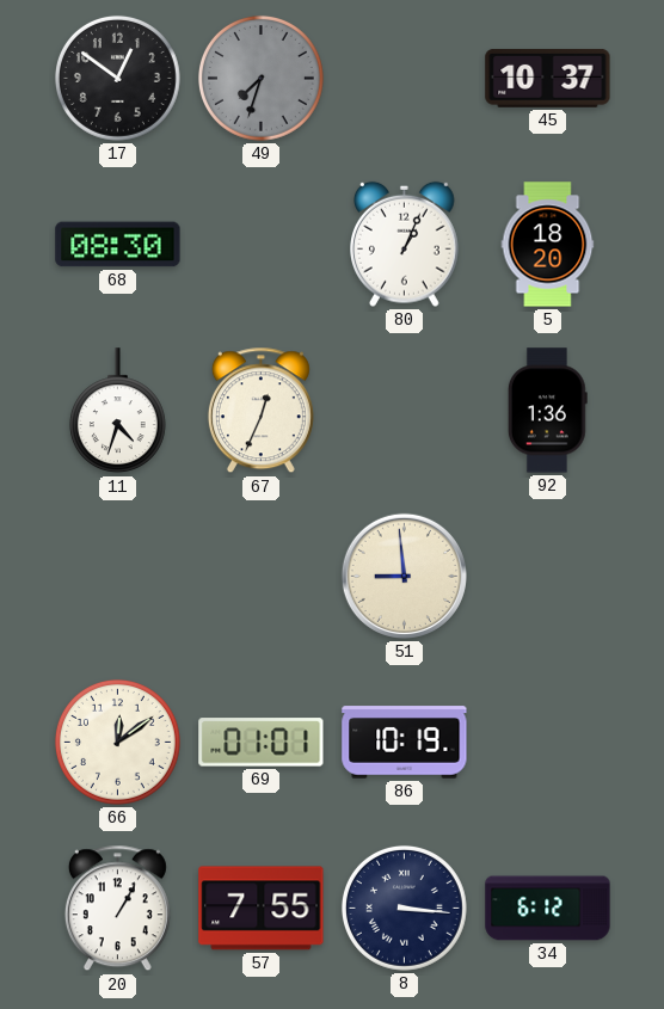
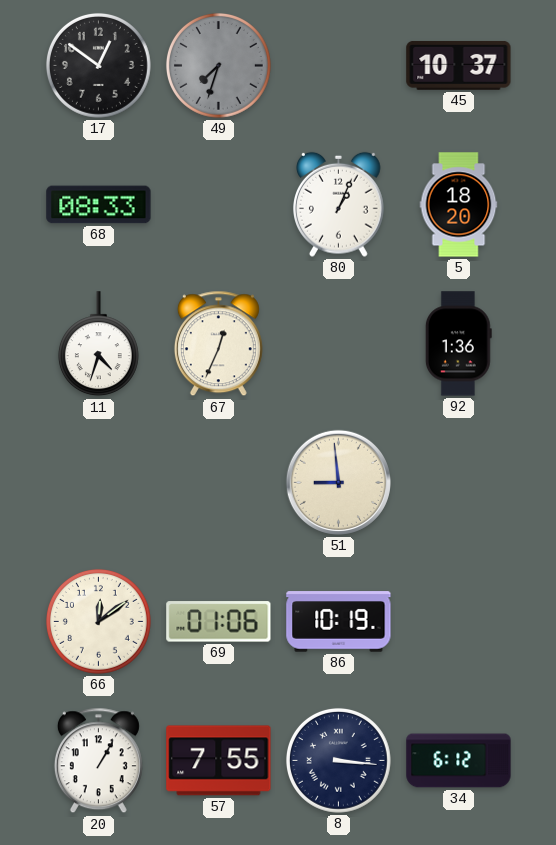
68: 08:30 -> 08:33 (99, 205)
69: 01:01 -> 01:06 (219, 622)
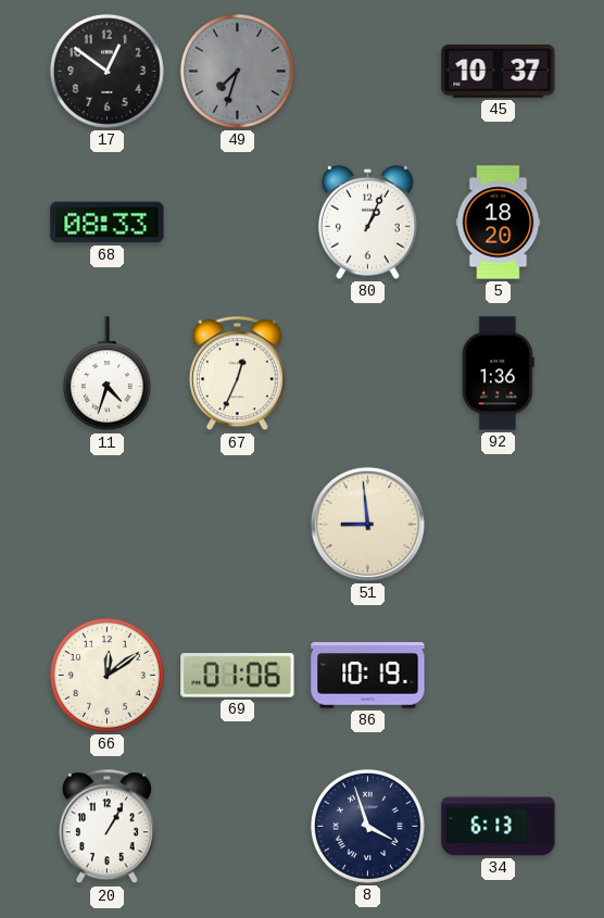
57: 7:55 -> none (219, 761)
8: 3:16 -> 3:57 (367, 826)
34: 6:12 -> 6:13 (499, 827)
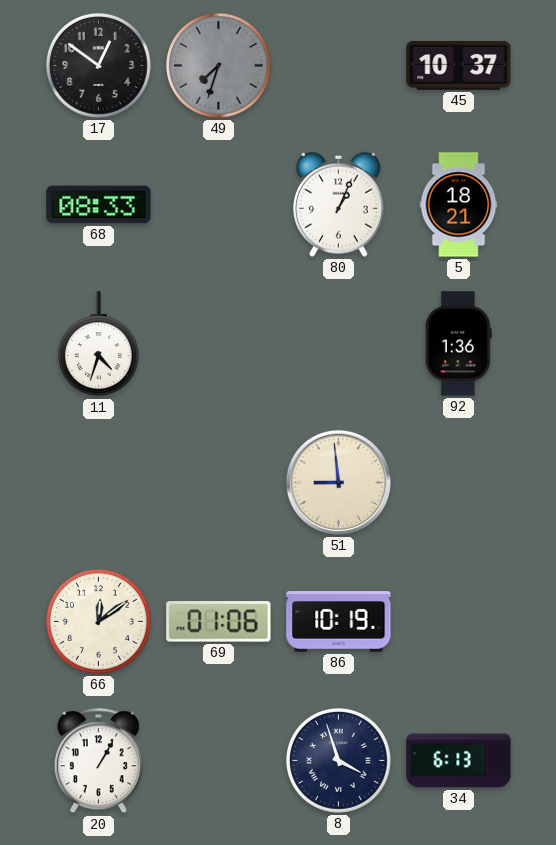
5: 18:20 -> 18:21 (459, 205)
67: 12:34 -> none (237, 374)
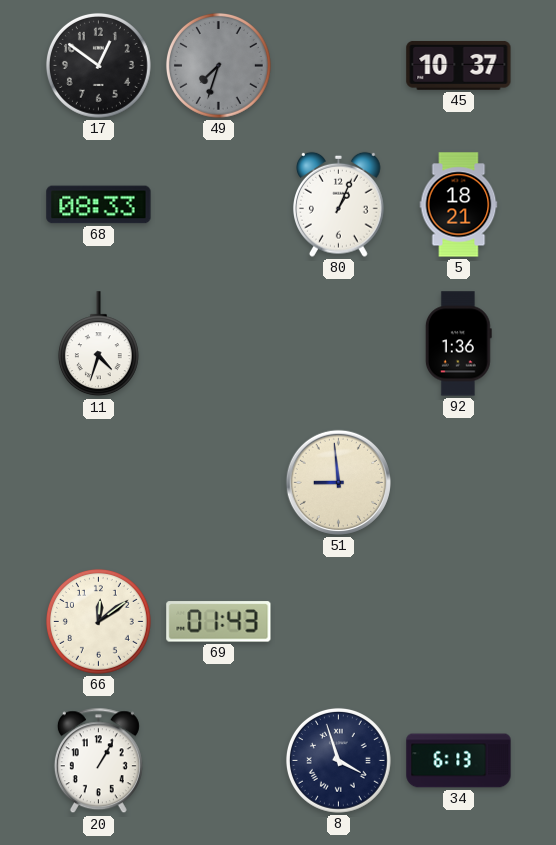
69: 01:06 -> 01:43 (219, 622)
86: 10:19 -> none (339, 622)
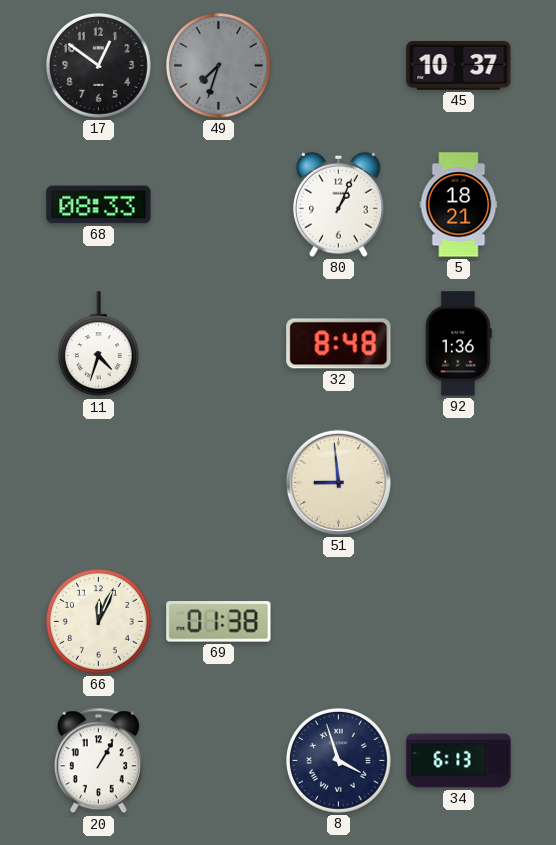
32: none -> 8:48 (339, 344)
66: 12:09 -> 12:04 (98, 621)
69: 01:43 -> 01:38 (219, 622)
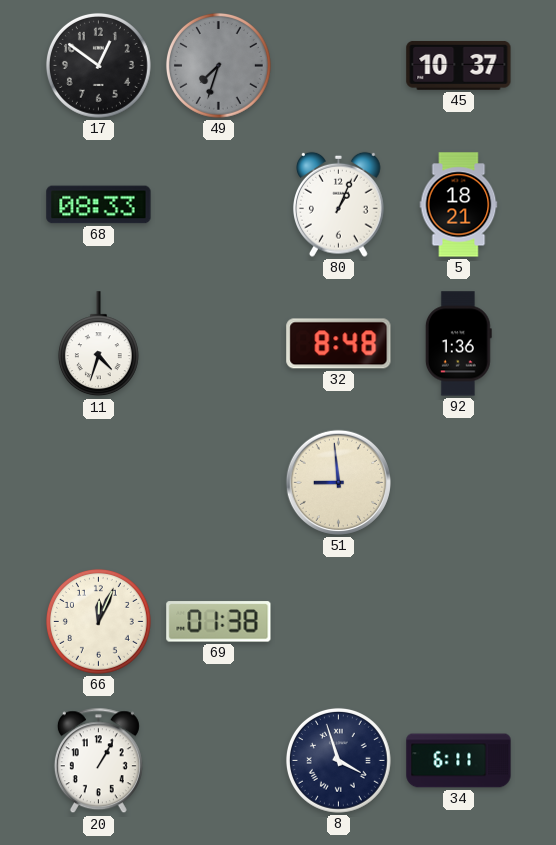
34: 6:13 -> 6:11 (459, 761)
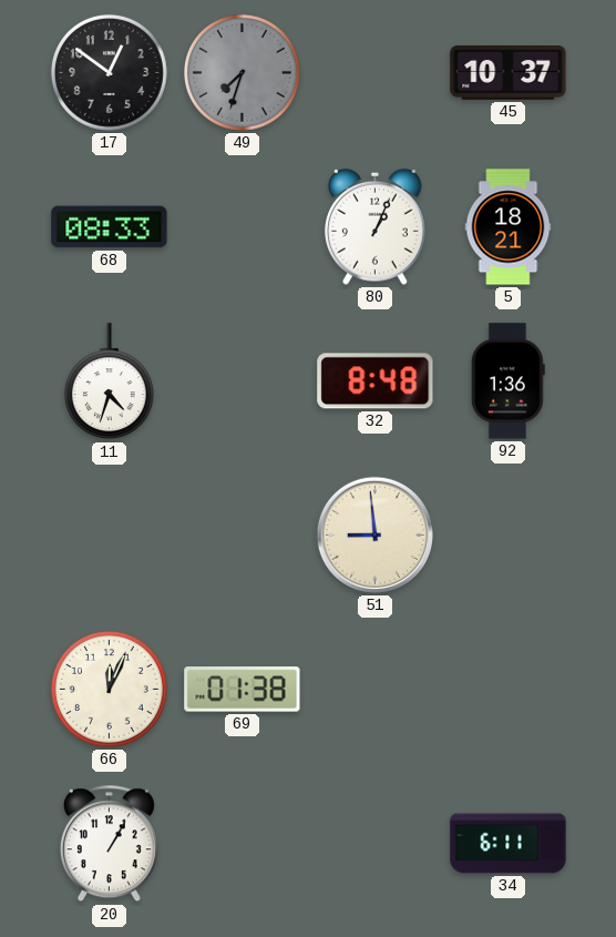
8: 3:57 -> none (338, 760)
